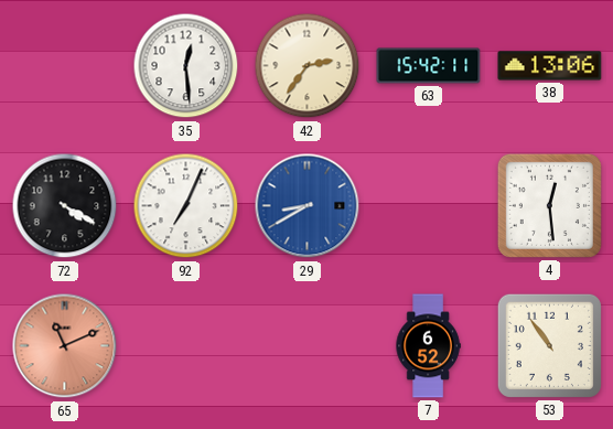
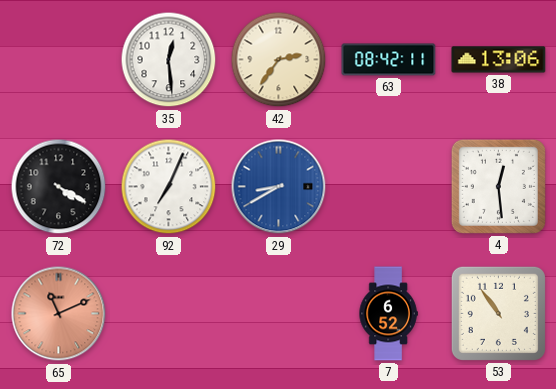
63: 15:42 -> 08:42 (389, 60)
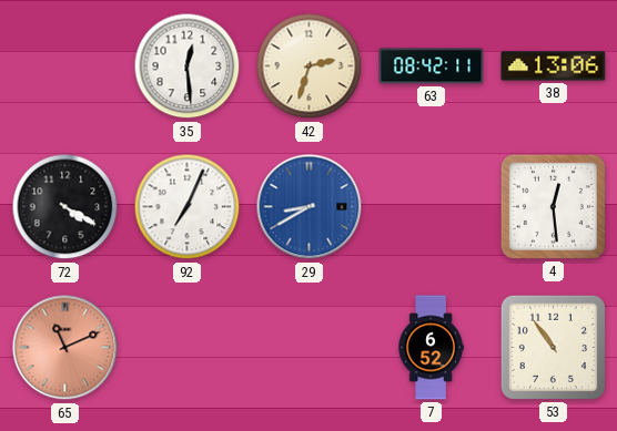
42: 2:36 -> 2:33 (310, 66)
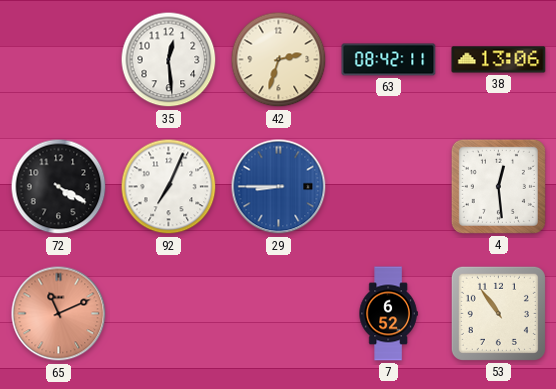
29: 8:40 -> 8:45 (279, 187)
